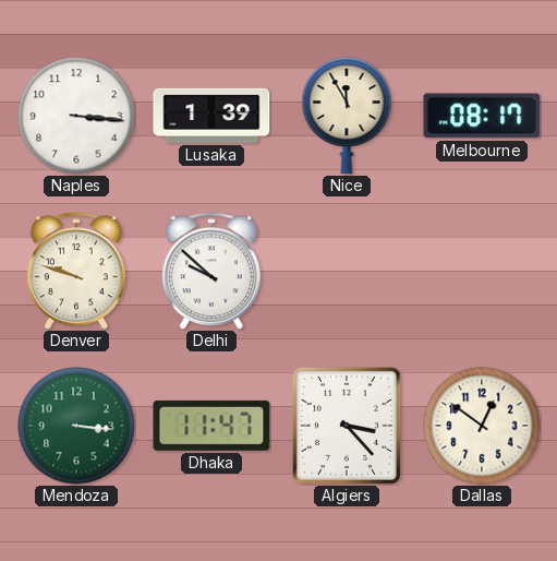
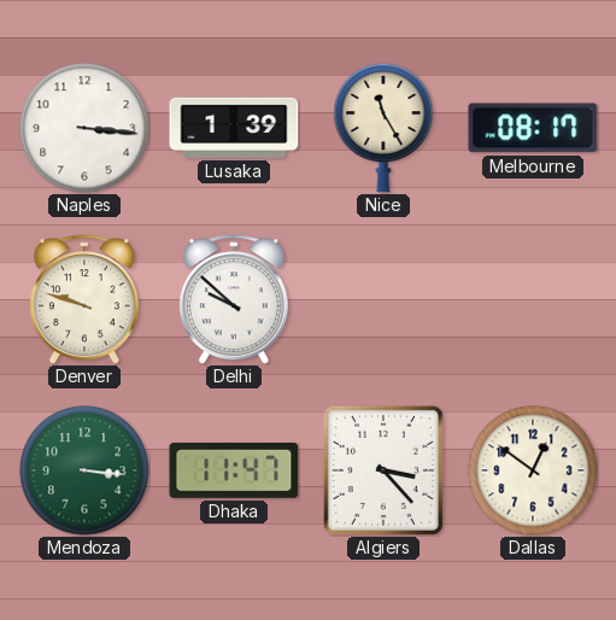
Nice: 11:55 -> 11:25 (383, 128)
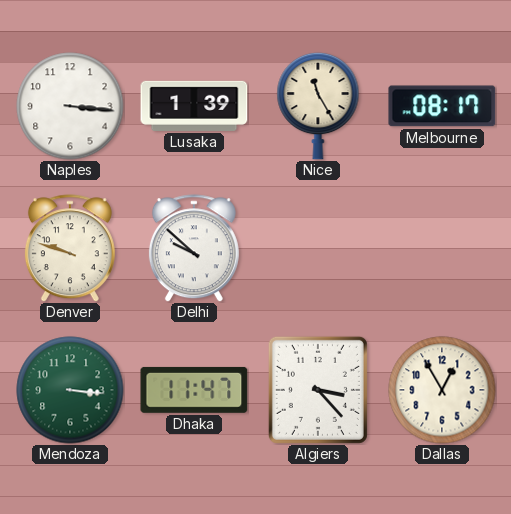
Dallas: 12:51 -> 12:55 (442, 390)
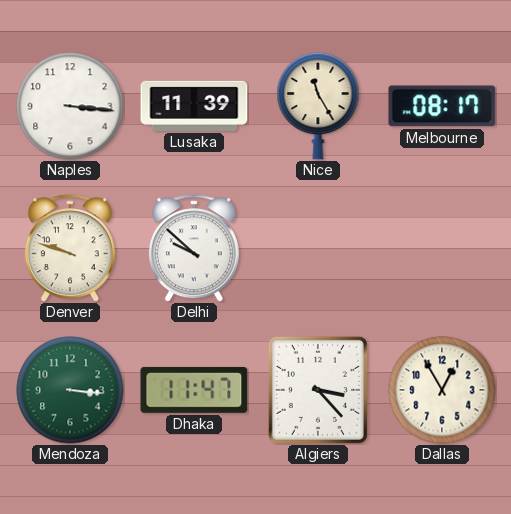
Lusaka: 1:39 -> 11:39 (194, 106)
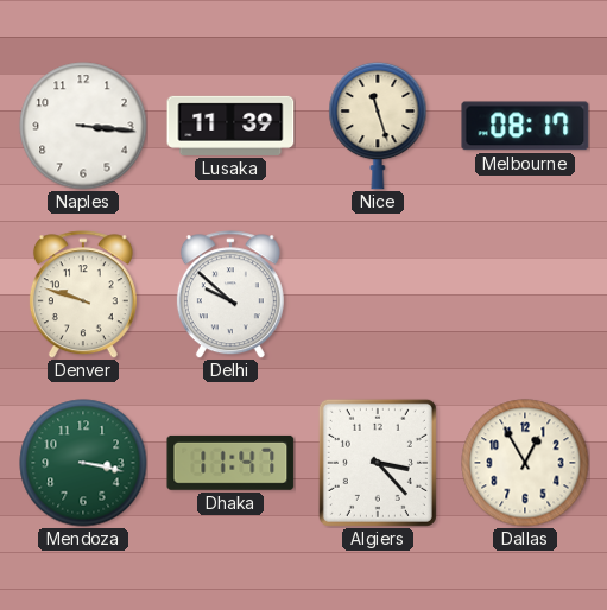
Nice: 11:25 -> 11:27 (378, 126)
Mendoza: 3:16 -> 3:17 (83, 463)
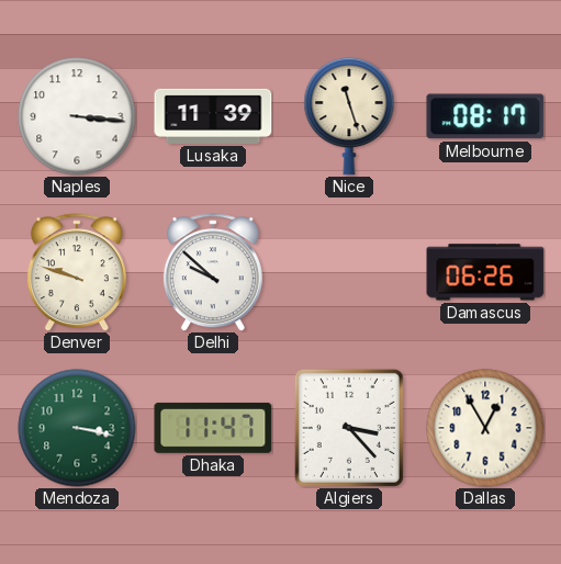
Damascus: none -> 06:26 (485, 272)
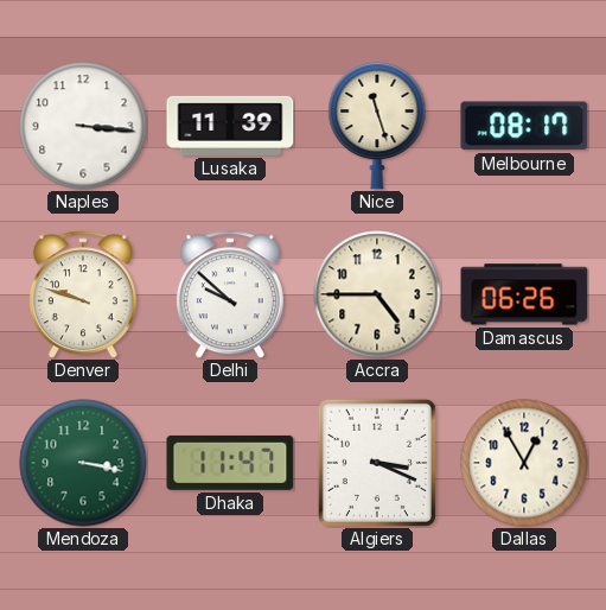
Accra: none -> 4:45 (377, 294)
Algiers: 3:23 -> 3:19 (377, 463)
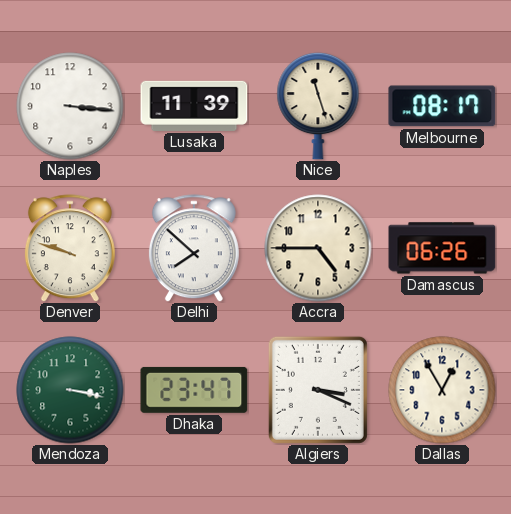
Delhi: 9:52 -> 7:52 (194, 248)
Dhaka: 11:47 -> 23:47 (194, 390)
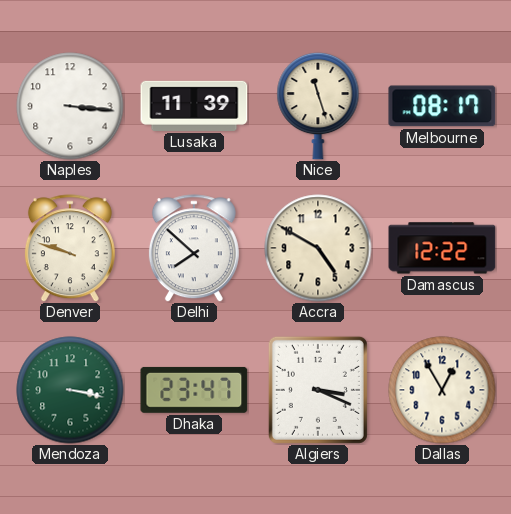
Accra: 4:45 -> 4:50 (318, 248)
Damascus: 06:26 -> 12:22 (442, 248)
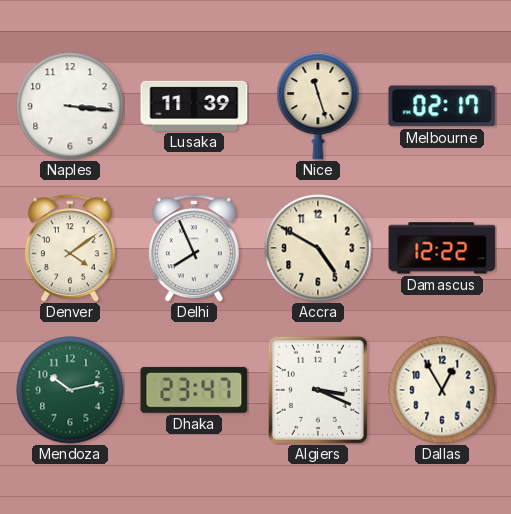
Melbourne: 08:17 -> 02:17 (442, 106)
Denver: 9:48 -> 4:09 (70, 248)
Delhi: 7:52 -> 7:56 (194, 248)
Mendoza: 3:17 -> 10:13 (70, 390)
